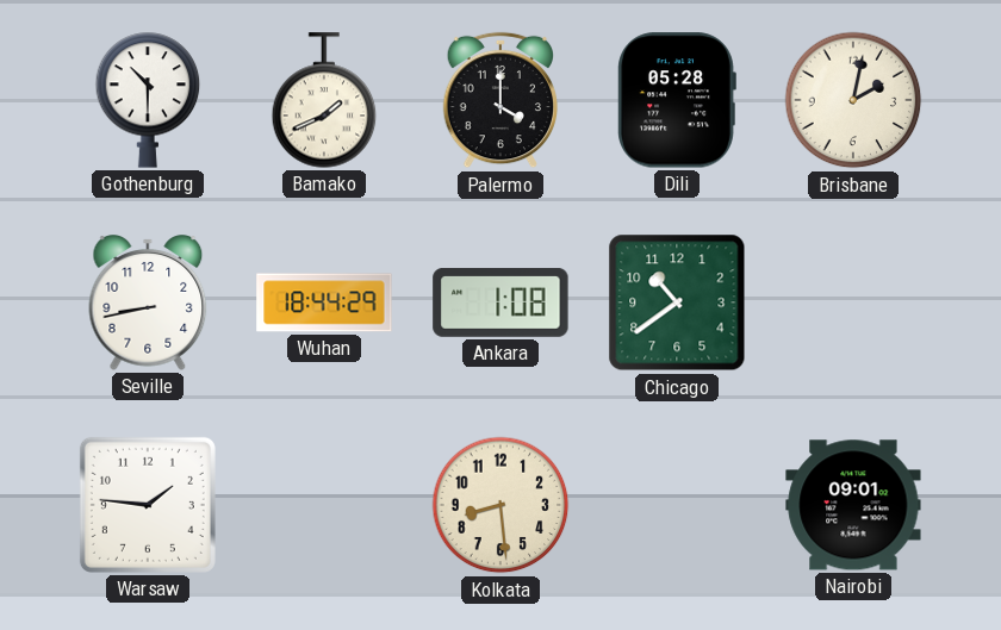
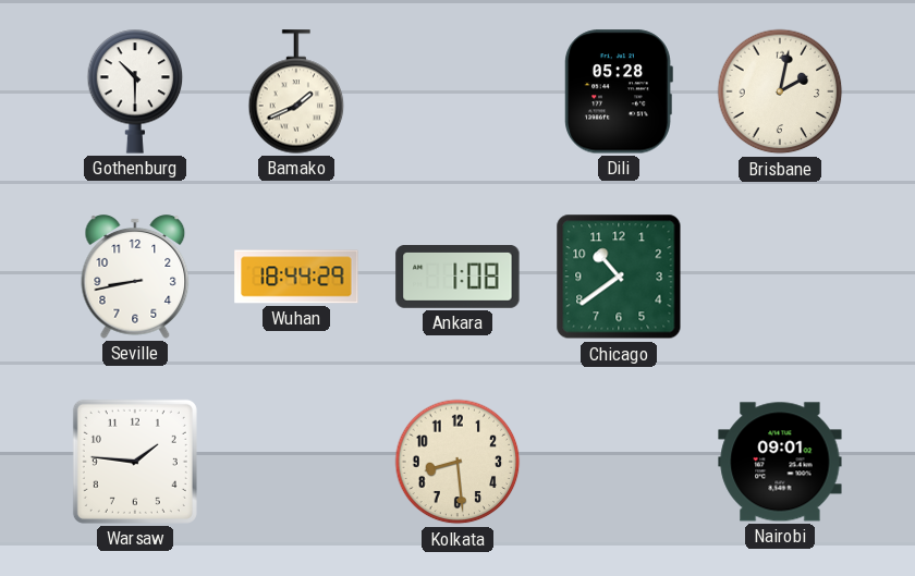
Palermo: 4:00 -> none (500, 100)
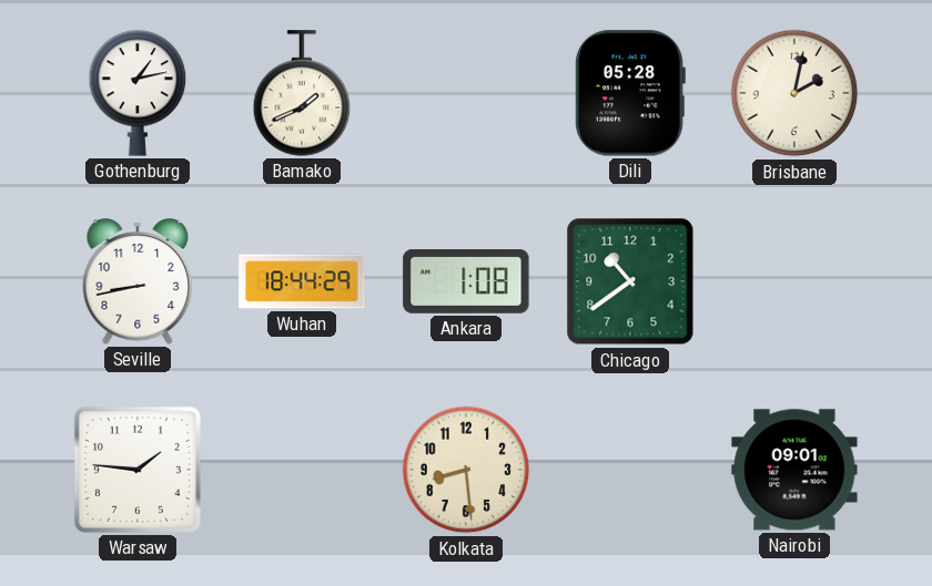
Gothenburg: 10:30 -> 1:13 (138, 93)
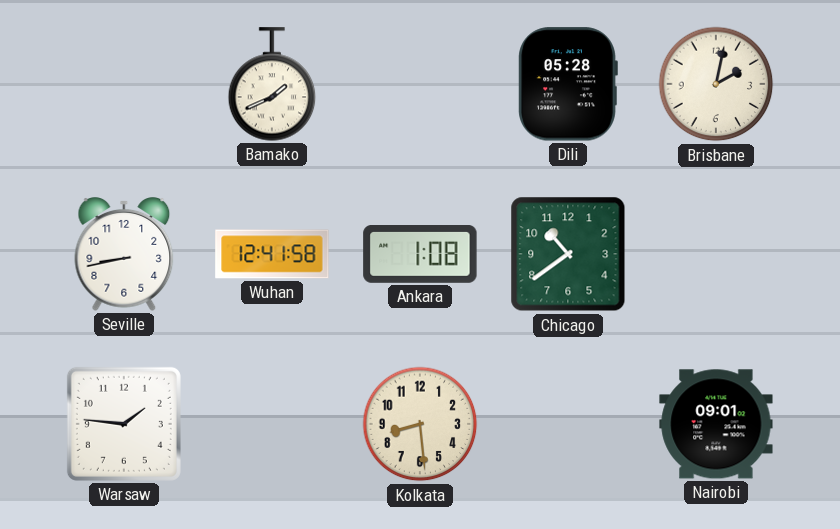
Gothenburg: 1:13 -> none (138, 93)
Wuhan: 18:44 -> 12:41 (272, 254)
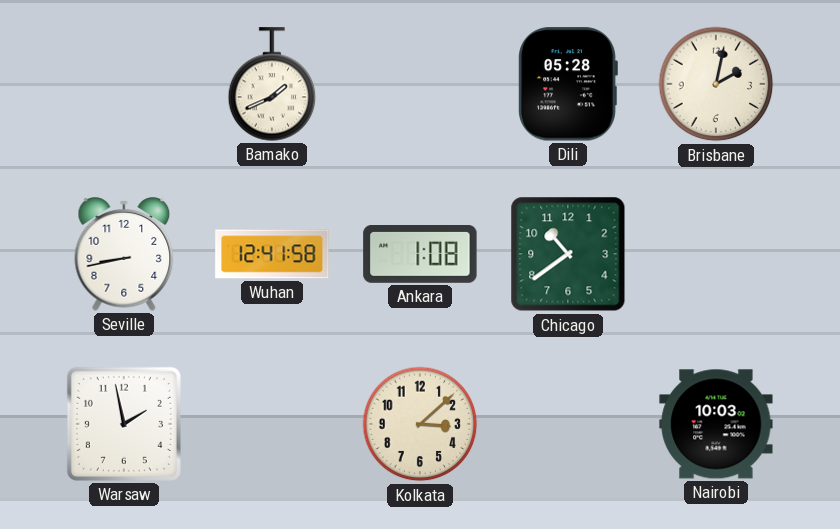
Warsaw: 1:46 -> 1:58 (124, 424)
Kolkata: 8:29 -> 3:08 (420, 424)
Nairobi: 09:01 -> 10:03 (716, 424)
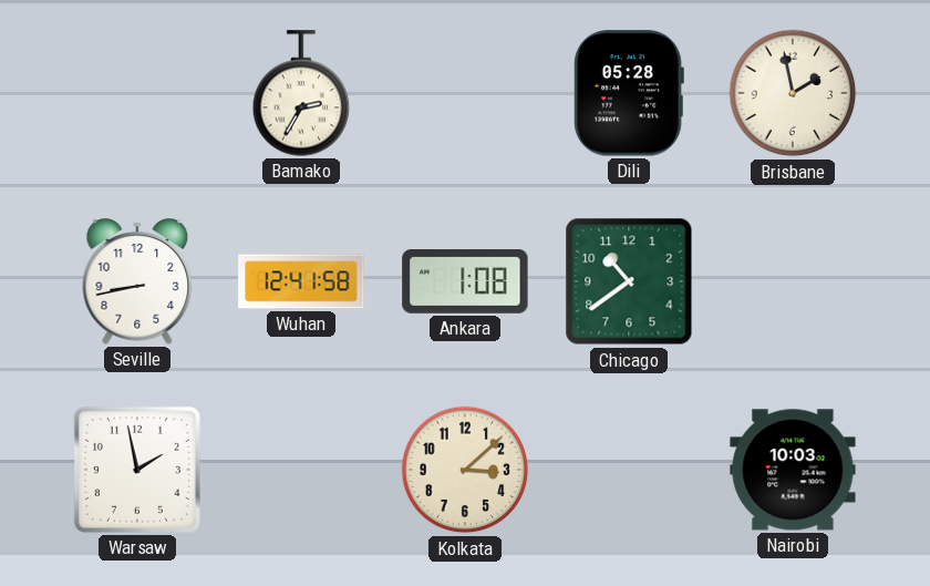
Bamako: 1:41 -> 2:35 (301, 93)
Brisbane: 2:02 -> 1:58 (793, 93)
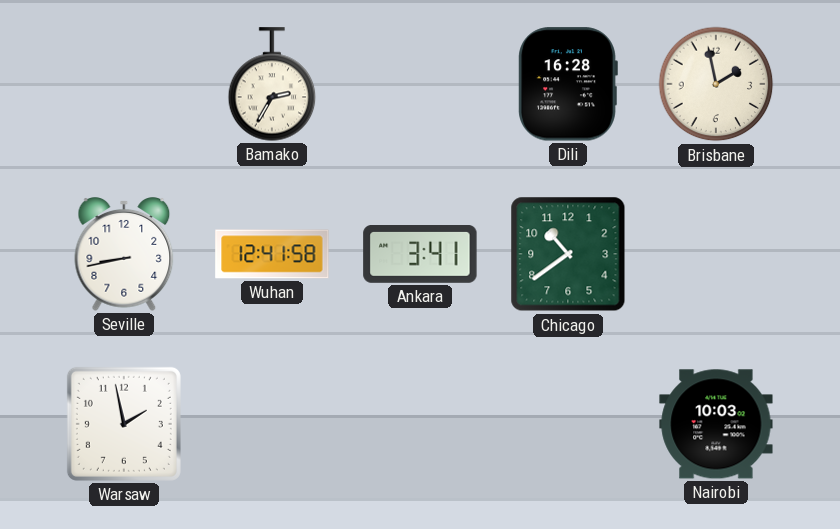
Dili: 05:28 -> 16:28 (568, 84)
Ankara: 1:08 -> 3:41 (420, 255)
Kolkata: 3:08 -> none (465, 470)
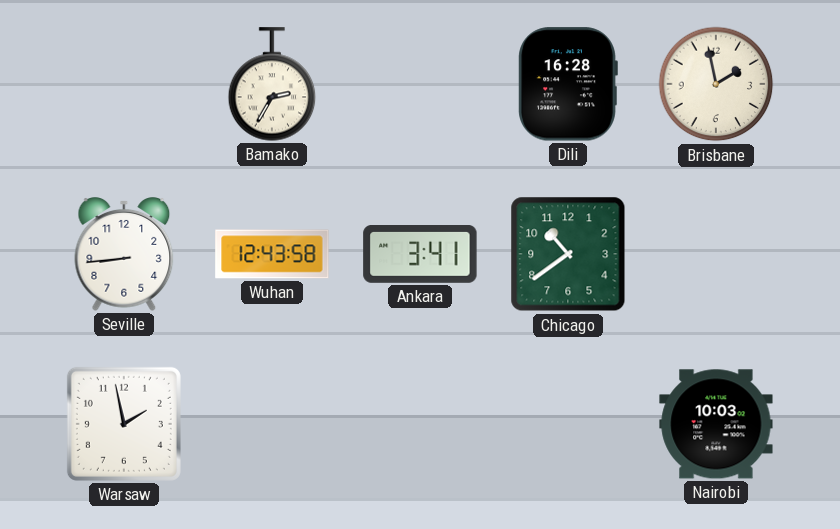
Seville: 8:43 -> 8:44 (124, 254)
Wuhan: 12:41 -> 12:43 (272, 254)
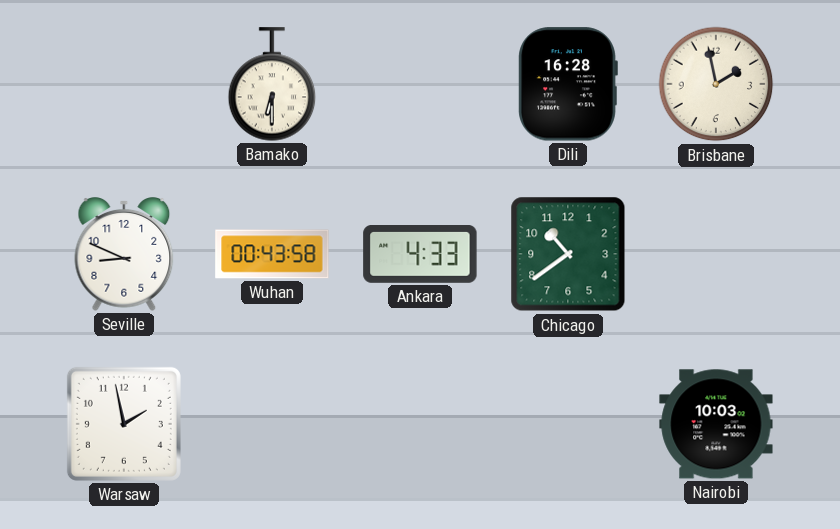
Bamako: 2:35 -> 6:30 (272, 84)
Seville: 8:44 -> 8:49 (124, 254)
Wuhan: 12:43 -> 00:43 (272, 254)
Ankara: 3:41 -> 4:33 (420, 255)
